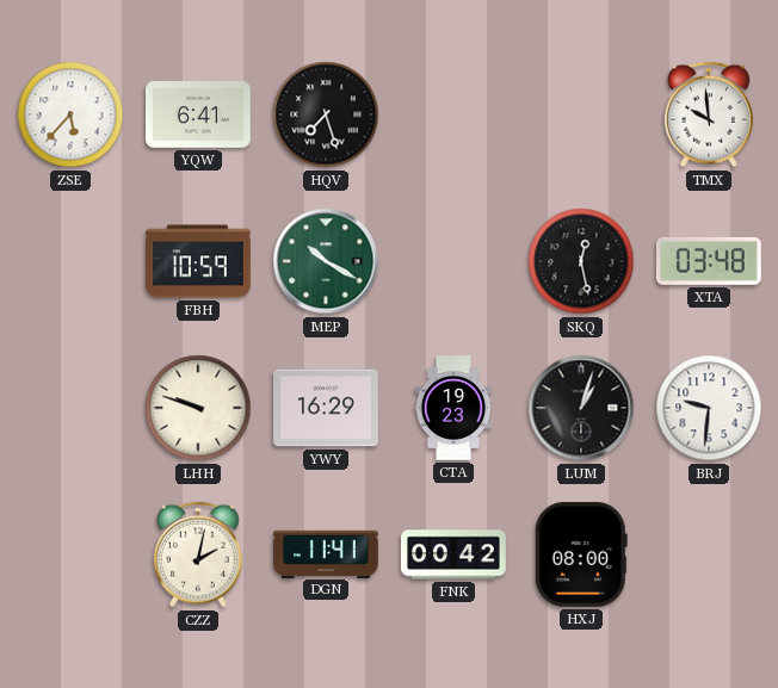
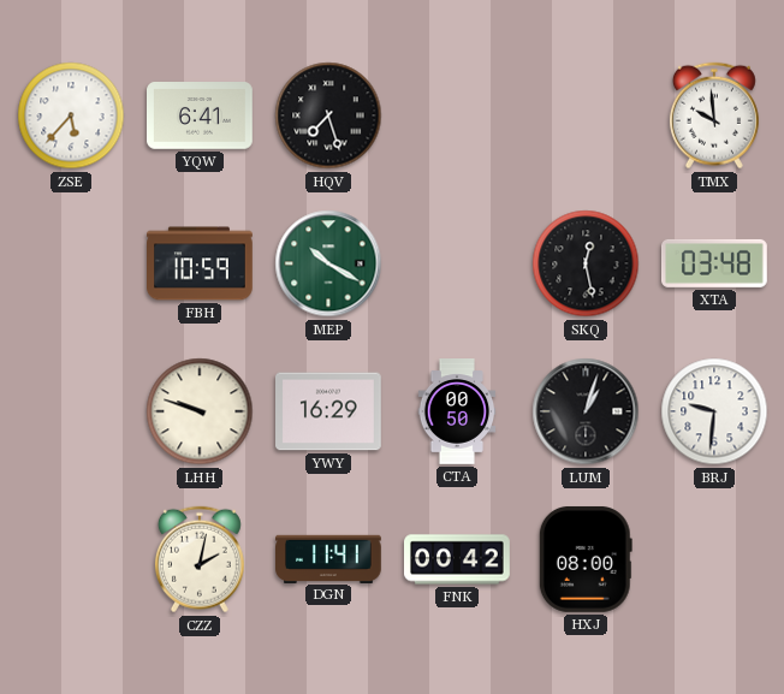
CTA: 19:23 -> 00:50 (457, 411)
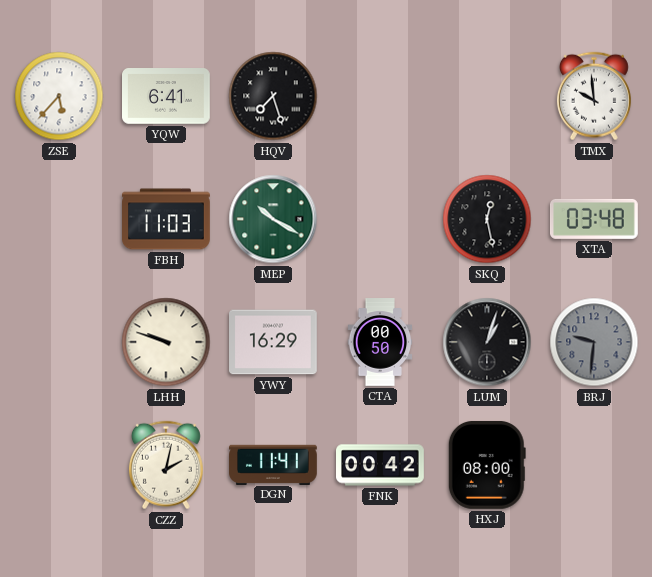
FBH: 10:59 -> 11:03 (167, 219)
BRJ dial: white -> grey (594, 342)
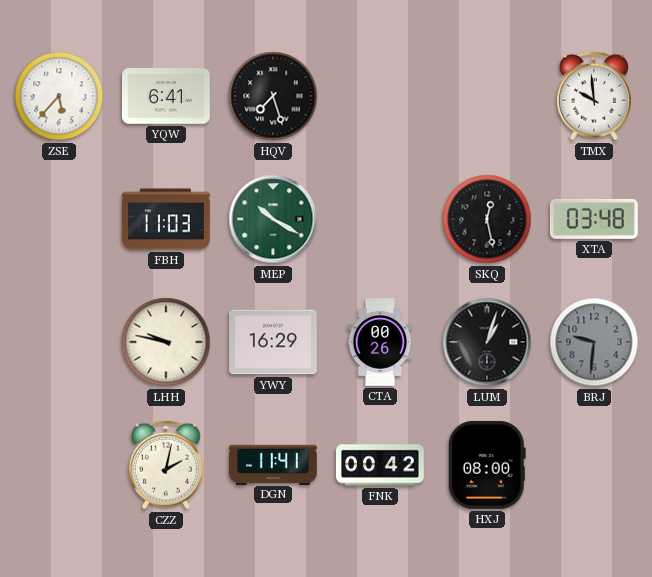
LHH: 9:48 -> 9:47 (166, 342)
CTA: 00:50 -> 00:26 (380, 342)
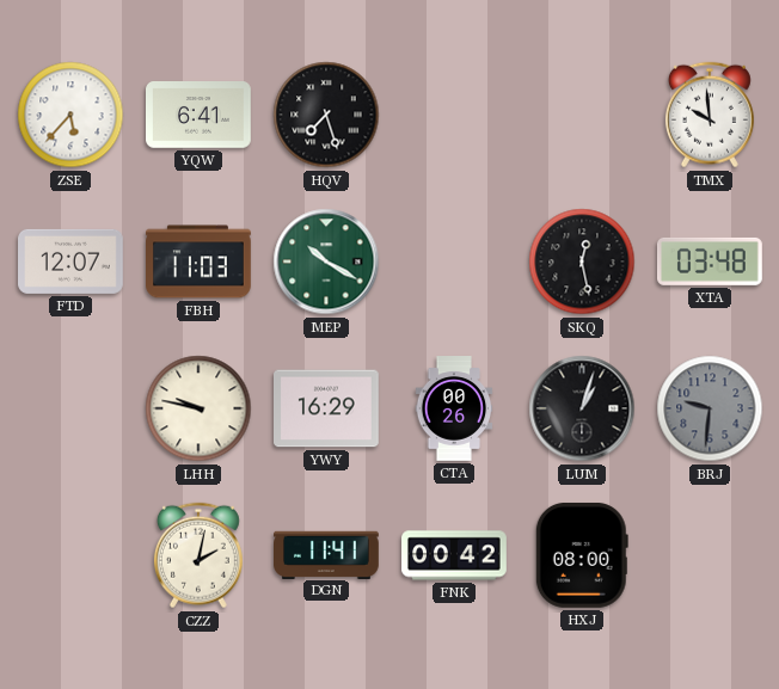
FTD: none -> 12:07 (72, 262)
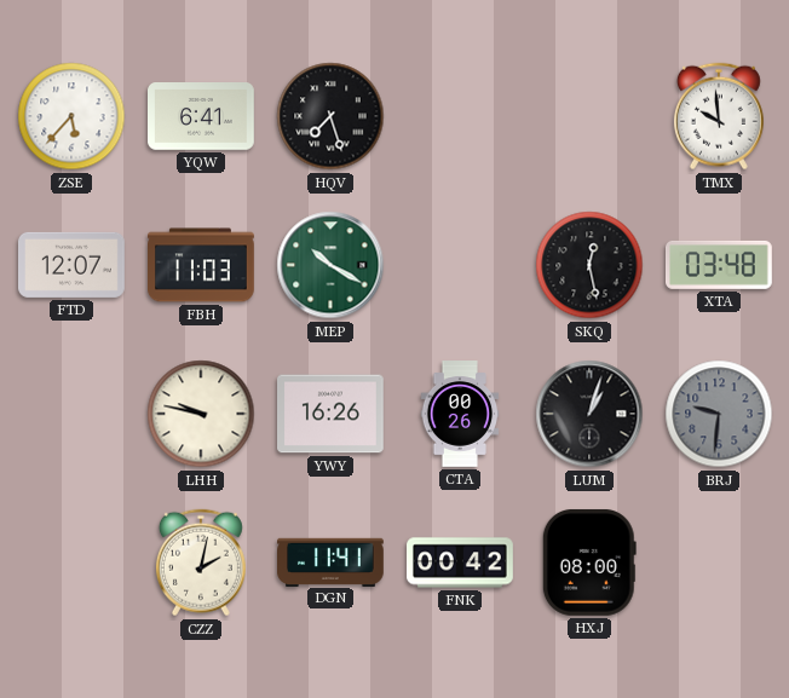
YWY: 16:29 -> 16:26 (332, 414)
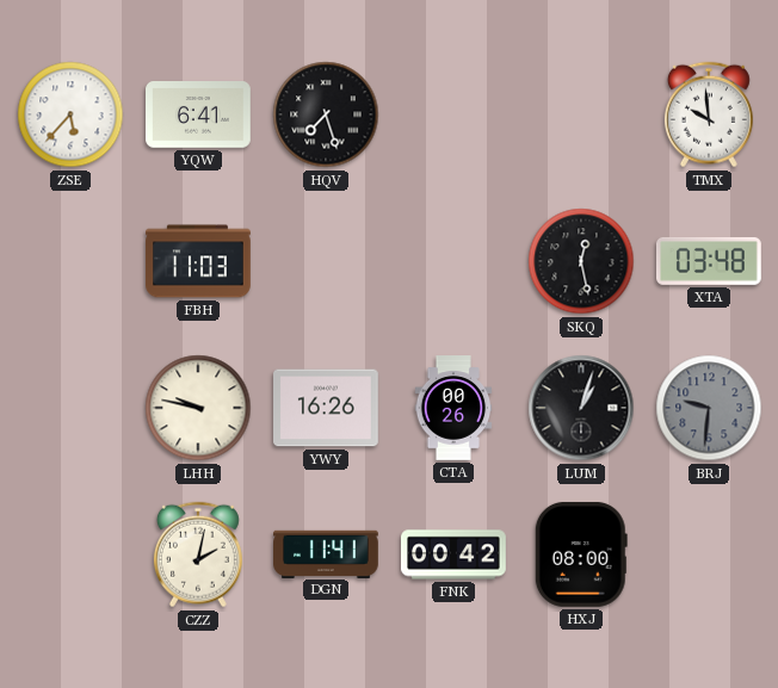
FTD: 12:07 -> none (73, 265)
MEP: 10:20 -> none (330, 265)
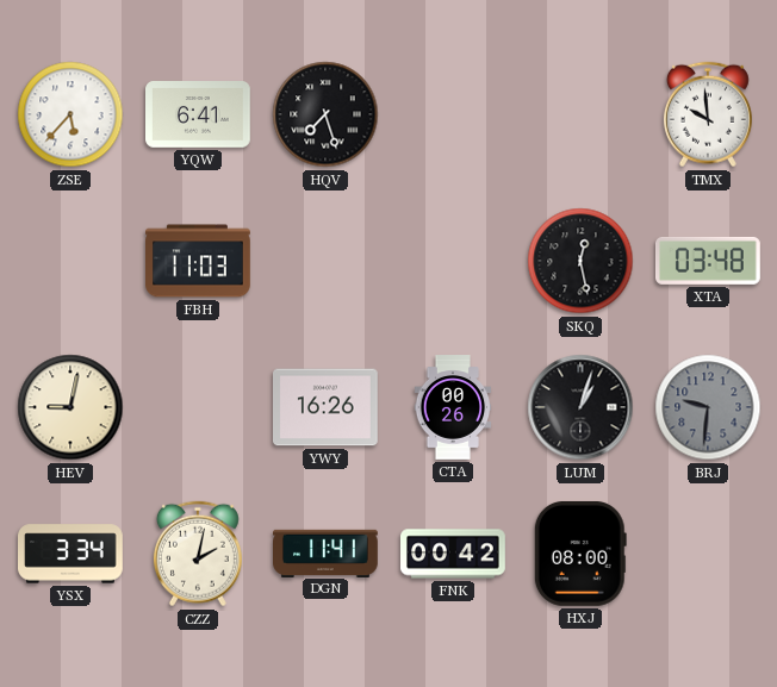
HEV: none -> 9:02 (70, 407)
LHH: 9:47 -> none (198, 408)
YSX: none -> 3:34 (72, 554)
